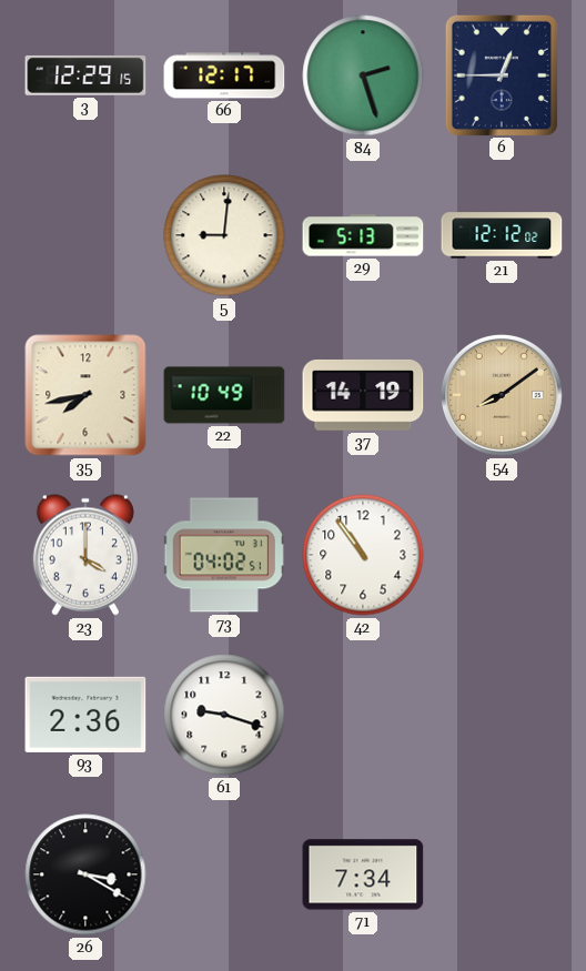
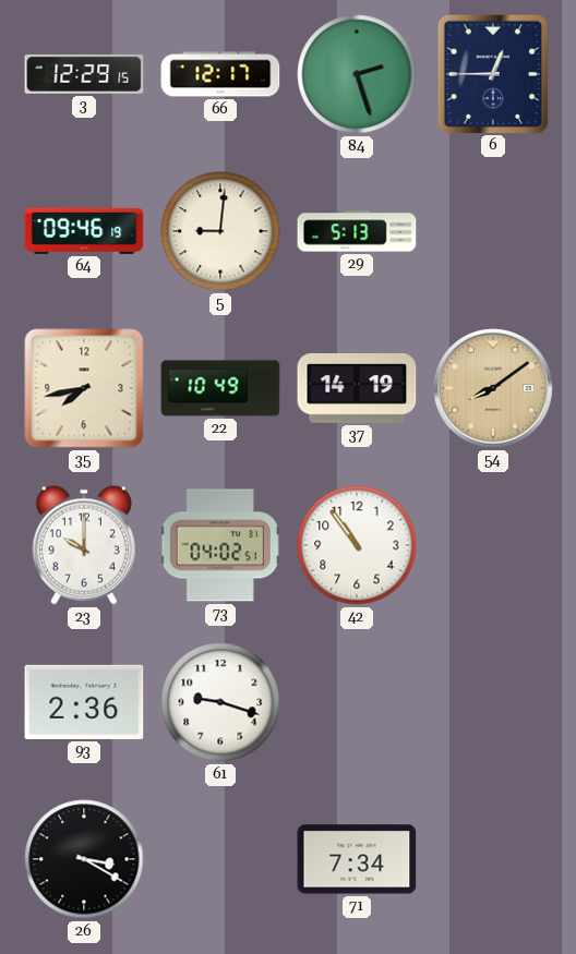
64: none -> 09:46 (84, 231)
21: 12:12 -> none (502, 235)
23: 4:00 -> 10:00 (84, 545)
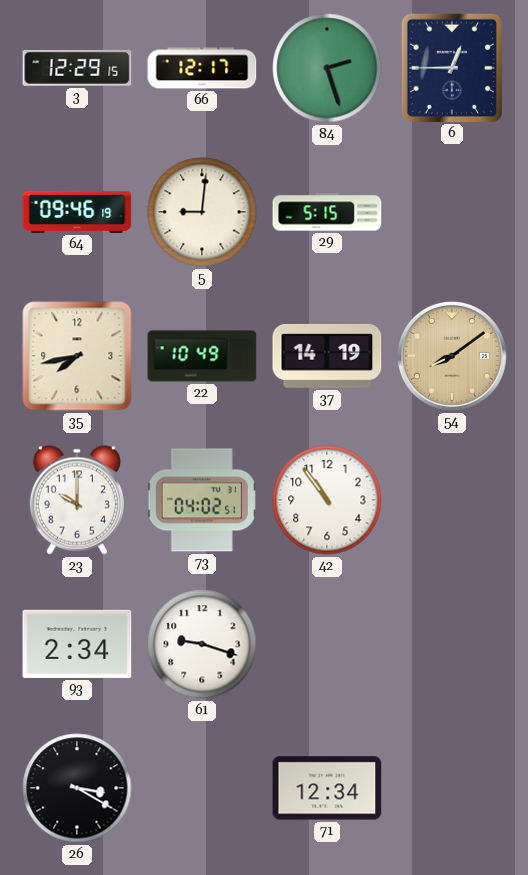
29: 5:13 -> 5:15 (327, 212)
93: 2:36 -> 2:34 (77, 644)
71: 7:34 -> 12:34 (327, 788)
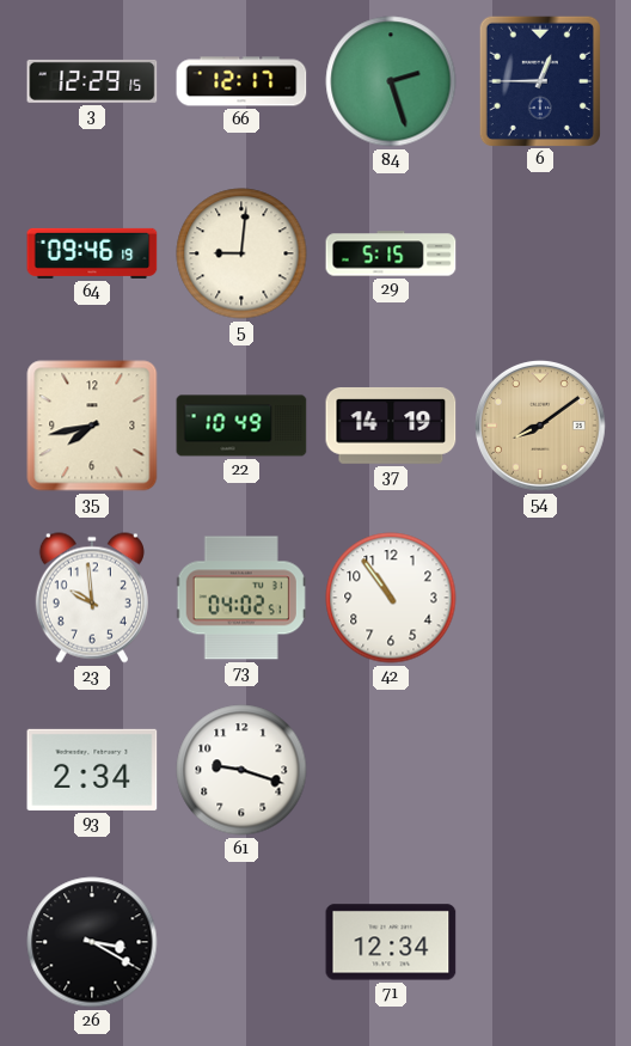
23: 10:00 -> 9:59 (92, 598)
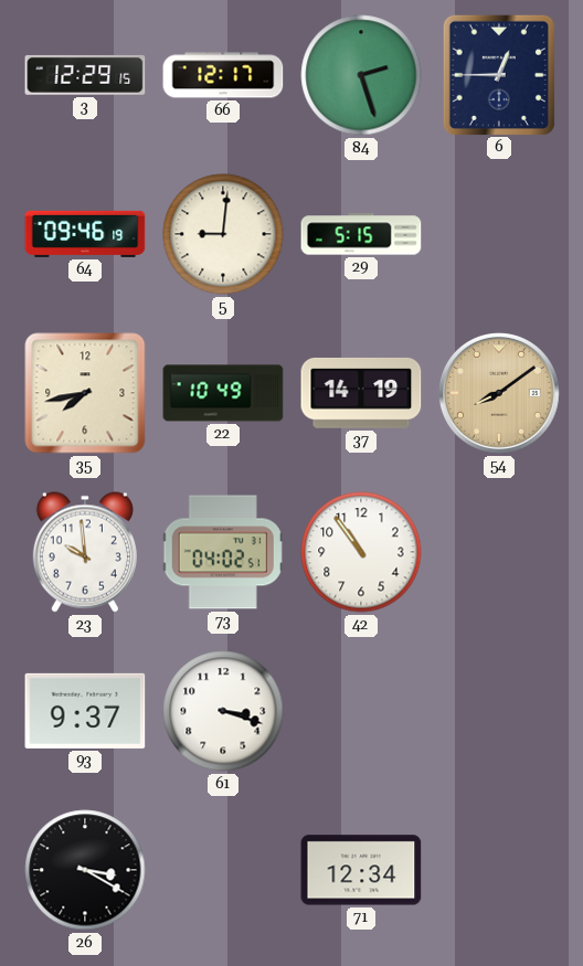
93: 2:34 -> 9:37 (85, 711)
61: 9:18 -> 3:18 (223, 711)
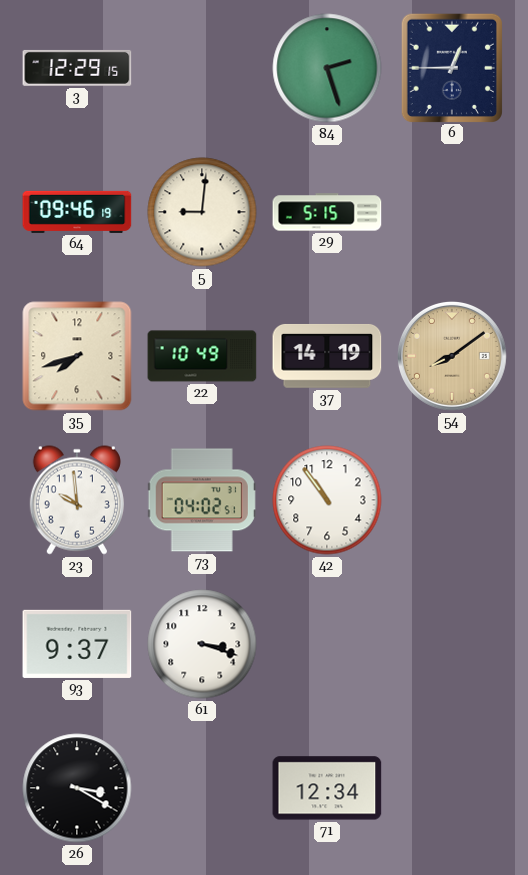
66: 12:17 -> none (223, 75)
35: 7:43 -> 7:42 (77, 356)
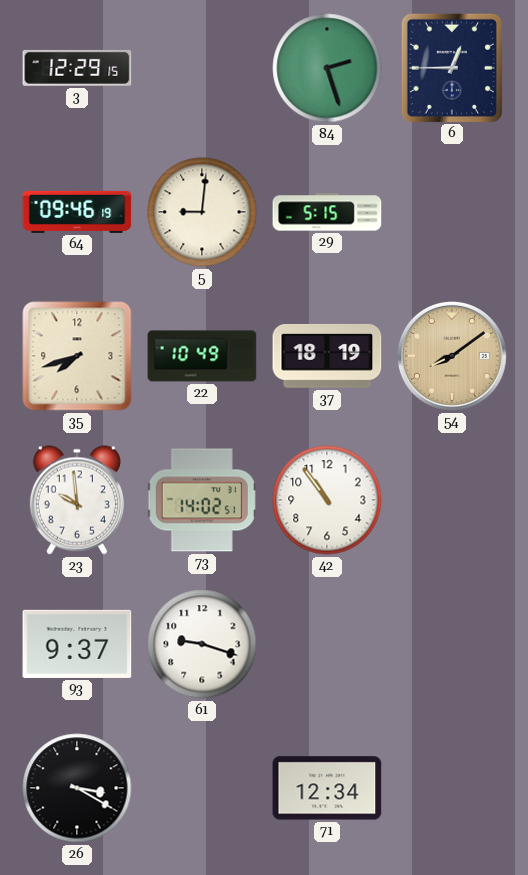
37: 14:19 -> 18:19 (327, 356)
73: 04:02 -> 14:02 (202, 500)
61: 3:18 -> 9:18 (202, 644)
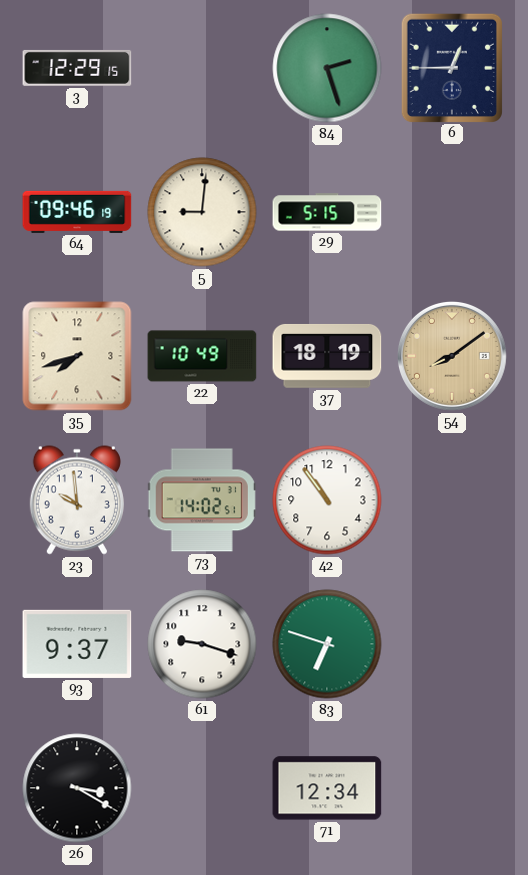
83: none -> 6:48 (327, 644)
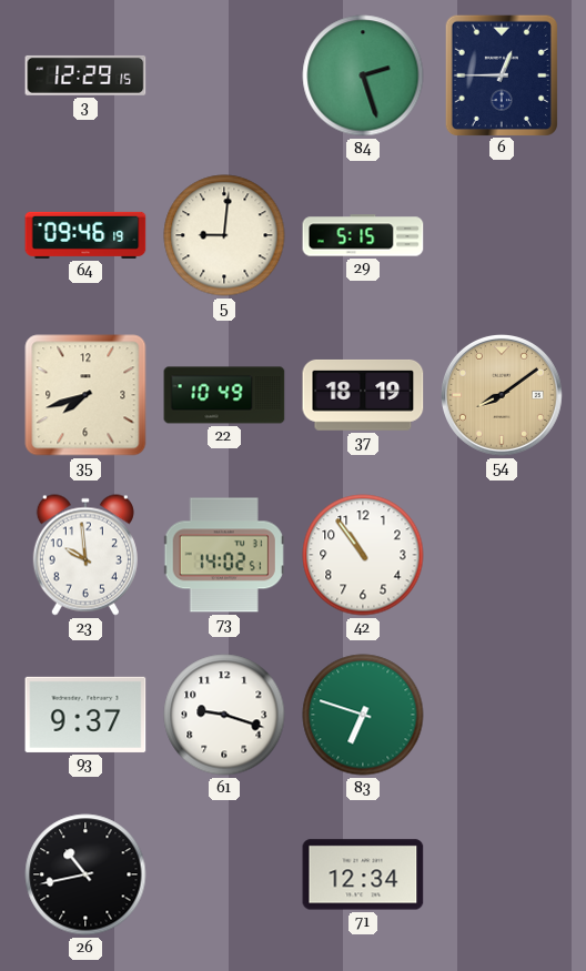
26: 3:20 -> 10:43 (85, 874)
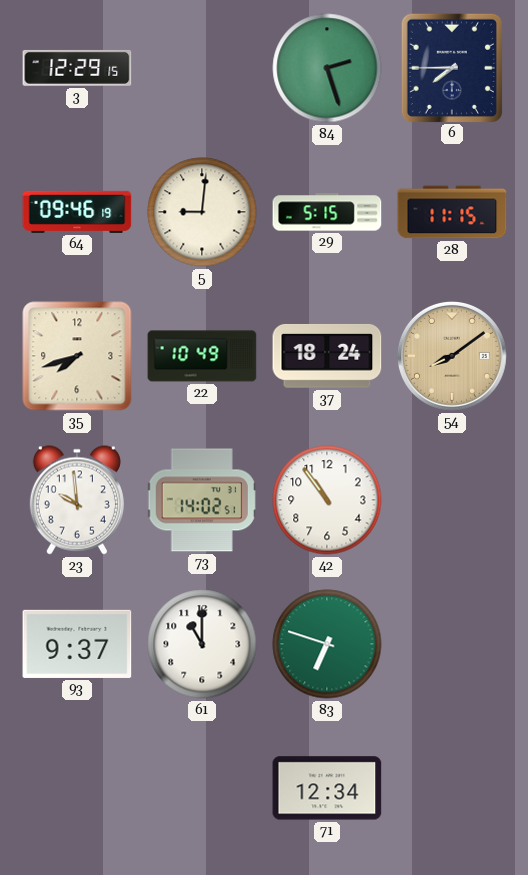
6: 12:45 -> 7:45 (452, 67)
28: none -> 11:15 (452, 212)
37: 18:19 -> 18:24 (327, 356)
61: 9:18 -> 11:00 (202, 644)
26: 10:43 -> none (85, 874)
